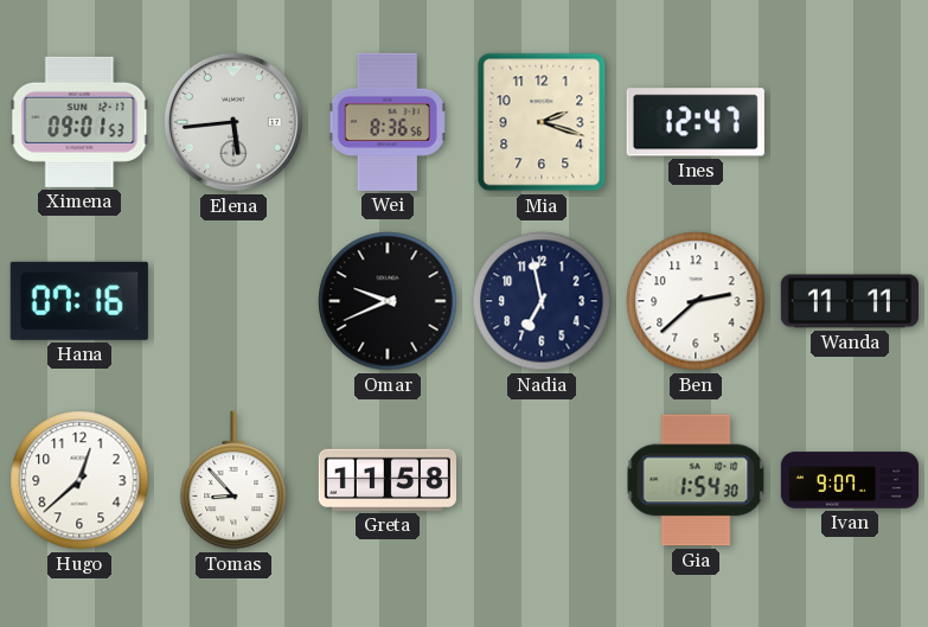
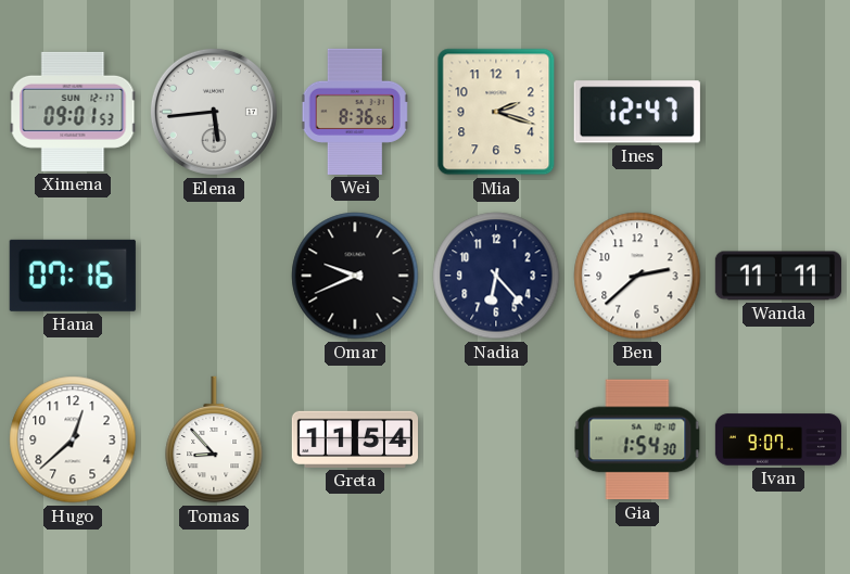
Nadia: 6:58 -> 6:23 (496, 276)
Greta: 11:58 -> 11:54 (354, 439)
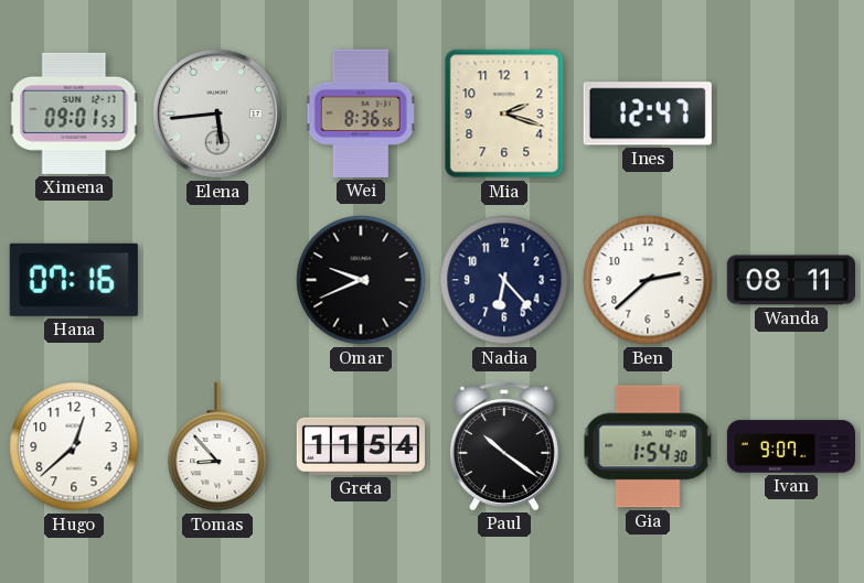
Wanda: 11:11 -> 08:11 (790, 280)
Paul: none -> 10:21 (504, 445)
